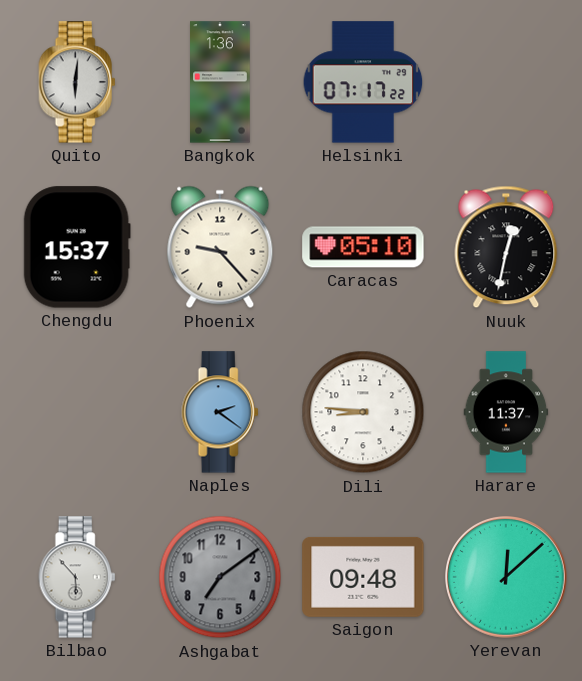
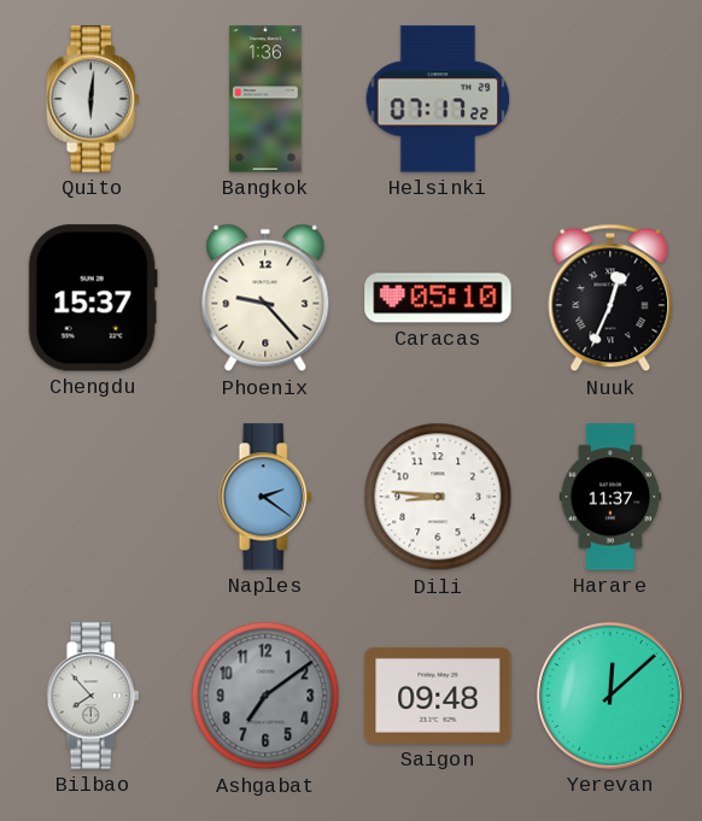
Nuuk: 12:32 -> 12:34 (610, 298)
Bilbao: 5:53 -> 7:53 (93, 696)
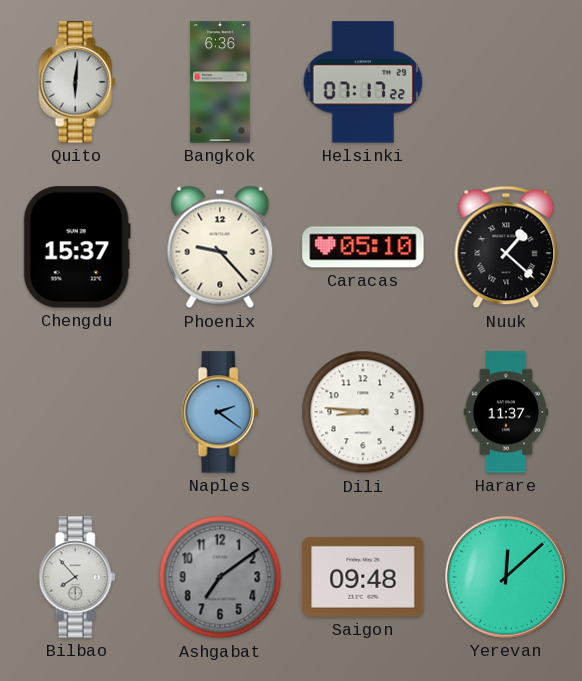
Bangkok: 1:36 -> 6:36 (220, 82)
Nuuk: 12:34 -> 1:22 (506, 247)
